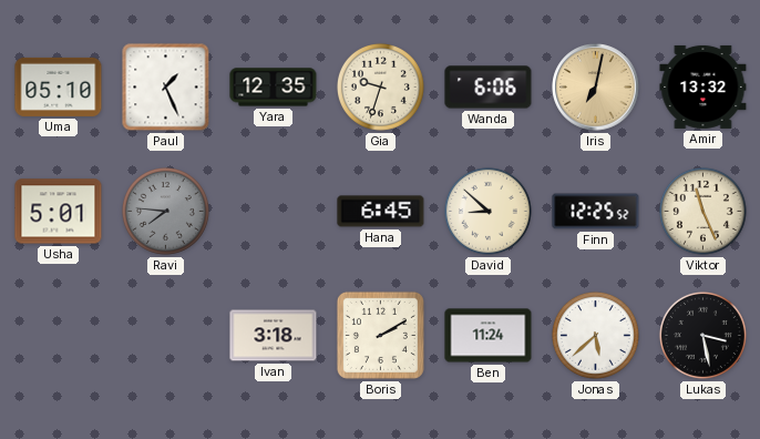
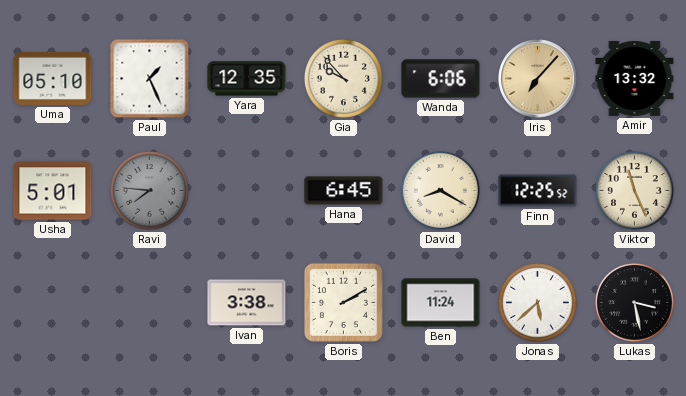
Gia: 9:33 -> 9:53 (343, 78)
Iris: 7:02 -> 7:07 (538, 79)
David: 8:52 -> 8:20 (440, 190)
Ivan: 3:18 -> 3:38 (247, 303)
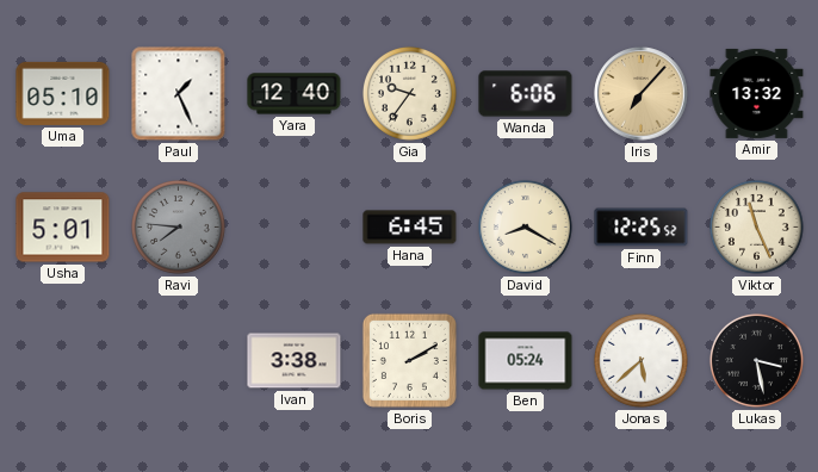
Yara: 12:35 -> 12:40 (295, 94)
Gia: 9:53 -> 9:36 (409, 93)
Ben: 11:24 -> 05:24 (526, 361)
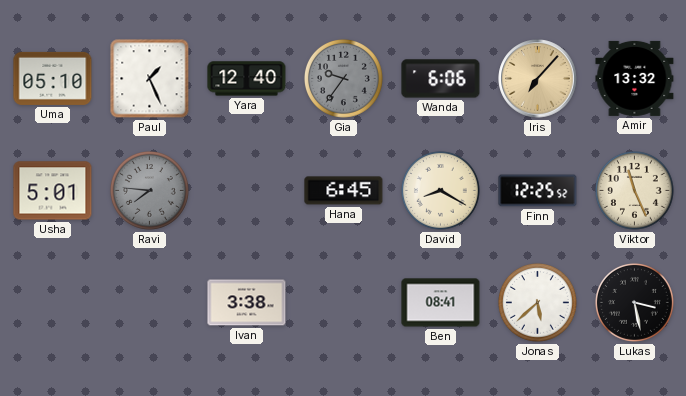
Gia dial: cream -> grey (343, 78)
Boris: 2:10 -> none (409, 360)
Ben: 05:24 -> 08:41 (441, 303)
